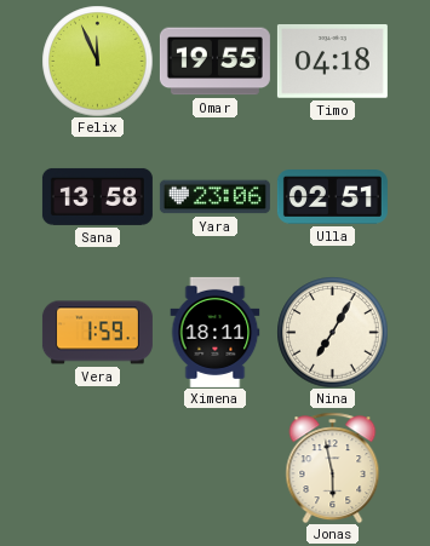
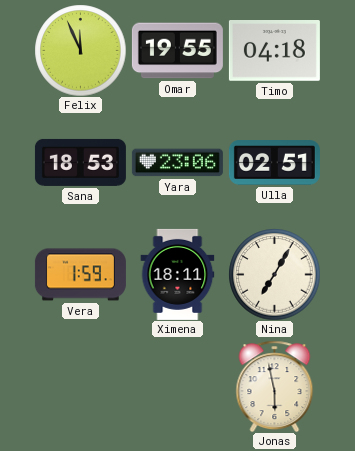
Sana: 13:58 -> 18:53 (80, 162)
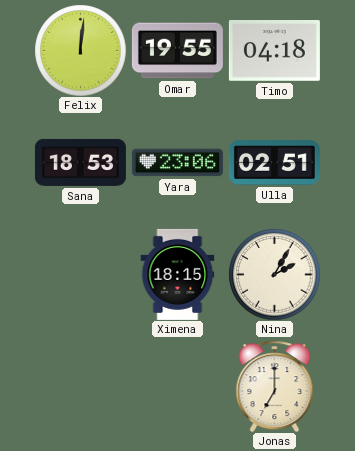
Felix: 11:56 -> 12:01 (80, 50)
Vera: 1:59 -> none (80, 275)
Ximena: 18:11 -> 18:15 (178, 274)
Nina: 7:05 -> 2:05 (274, 274)
Jonas: 5:58 -> 7:00 (275, 386)
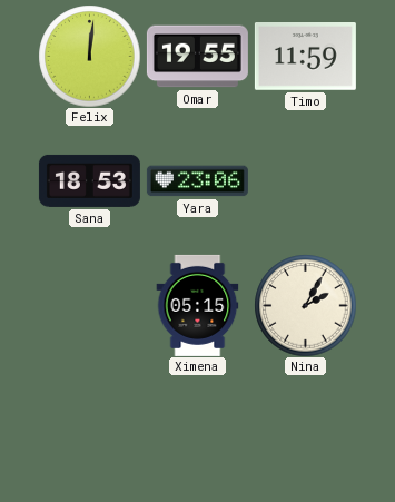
Timo: 04:18 -> 11:59 (305, 57)
Ulla: 02:51 -> none (274, 163)
Ximena: 18:15 -> 05:15 (198, 305)
Jonas: 7:00 -> none (275, 386)
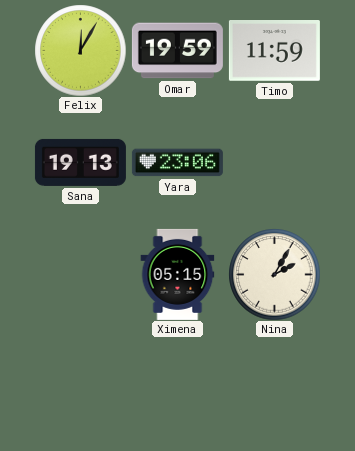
Felix: 12:01 -> 12:05 (80, 50)
Omar: 19:55 -> 19:59 (177, 51)
Sana: 18:53 -> 19:13 (80, 162)
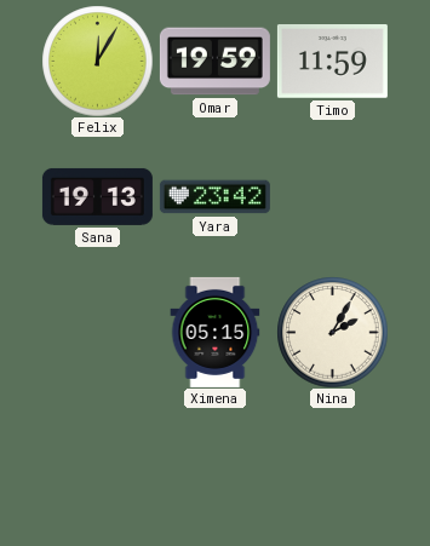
Yara: 23:06 -> 23:42 (214, 197)
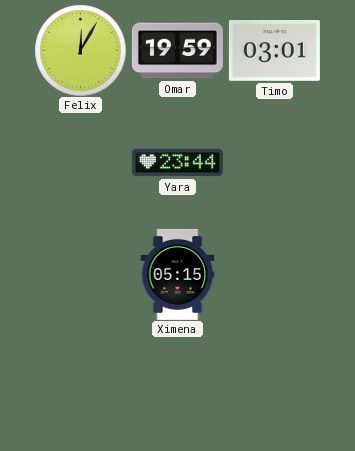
Timo: 11:59 -> 03:01 (274, 51)
Sana: 19:13 -> none (97, 196)
Yara: 23:42 -> 23:44 (177, 163)
Nina: 2:05 -> none (332, 332)
